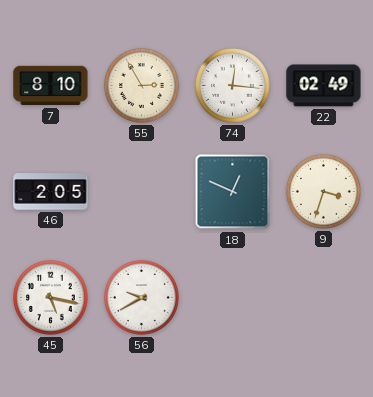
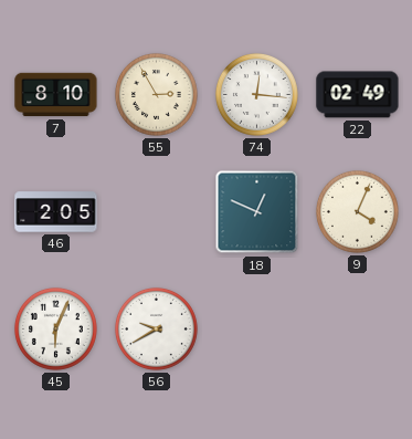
9: 3:33 -> 4:04 (357, 211)
45: 5:17 -> 6:04 (55, 328)
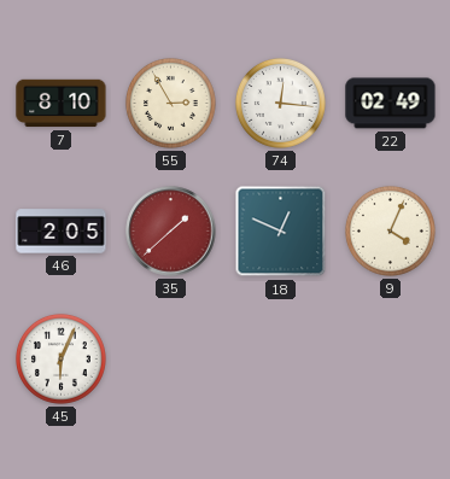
35: none -> 1:38 (171, 232)
56: 9:40 -> none (156, 328)
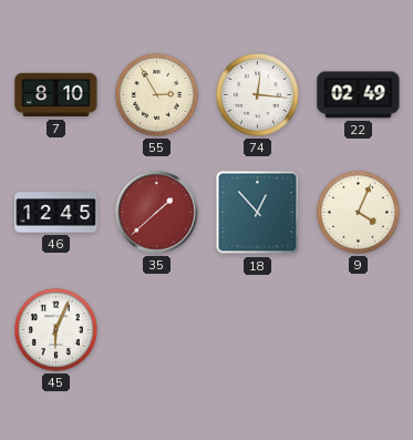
46: 2:05 -> 12:45 (56, 213)
18: 12:49 -> 12:53 (258, 213)
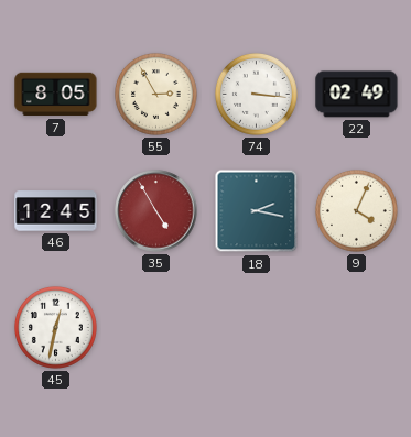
7: 8:10 -> 8:05 (56, 95)
74: 12:16 -> 3:16 (256, 94)
35: 1:38 -> 4:55 (156, 211)
18: 12:53 -> 2:17 (257, 211)
45: 6:04 -> 12:32 (55, 327)
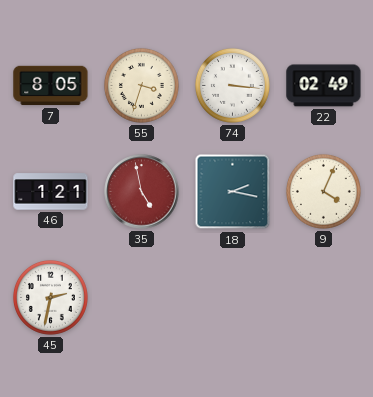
55: 2:55 -> 3:33 (141, 85)
46: 12:45 -> 1:21 (51, 192)
35: 4:55 -> 4:58 (142, 192)
45: 12:32 -> 2:32 (50, 297)
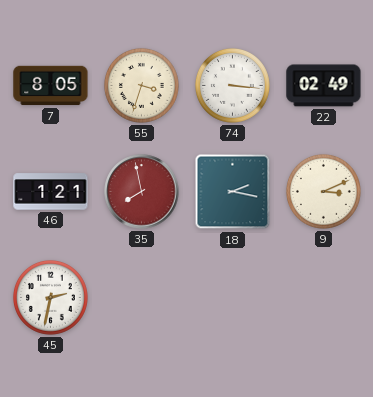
35: 4:58 -> 7:58 (142, 192)
9: 4:04 -> 3:11 (323, 191)
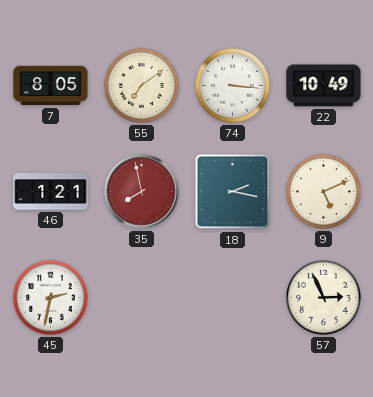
55: 3:33 -> 7:09 (141, 85)
22: 02:49 -> 10:49 (324, 86)
9: 3:11 -> 5:11 (323, 191)
57: none -> 2:56 (323, 297)
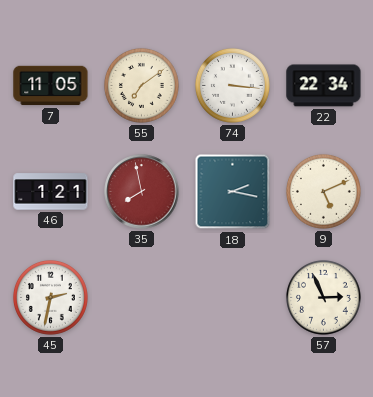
7: 8:05 -> 11:05 (51, 86)
22: 10:49 -> 22:34 (324, 86)
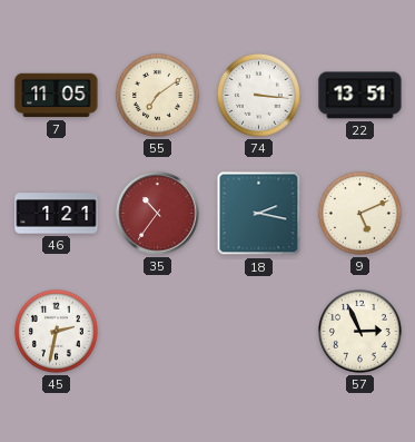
22: 22:34 -> 13:51 (360, 96)
35: 7:58 -> 10:36 (158, 214)
